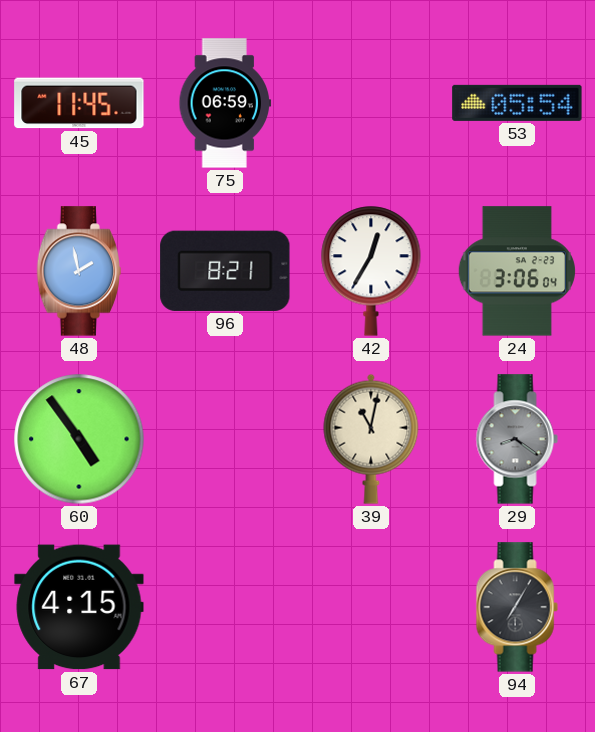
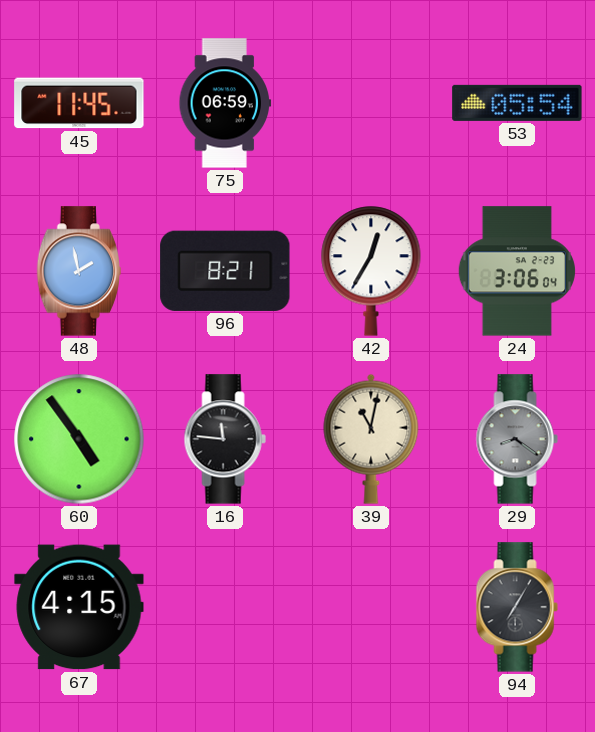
16: none -> 11:46 (225, 439)
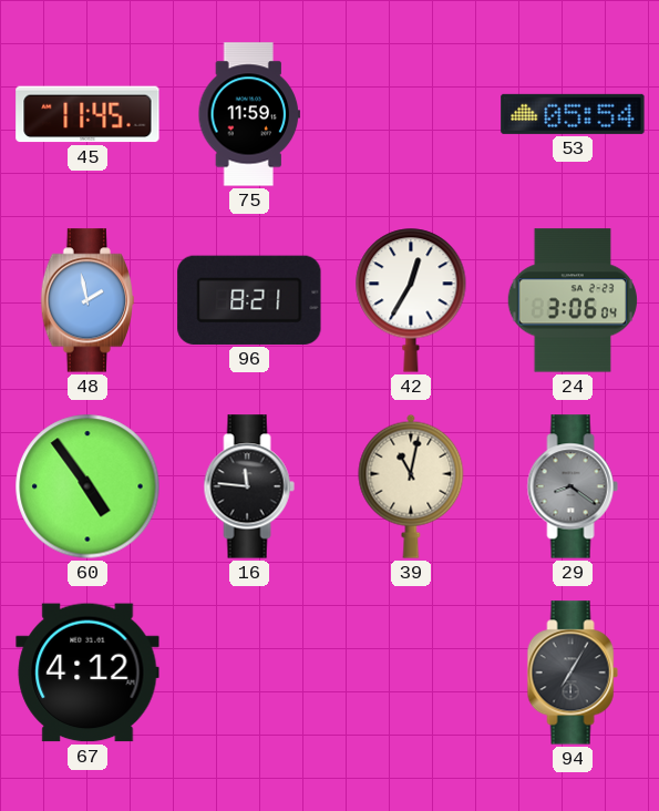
75: 06:59 -> 11:59 (249, 114)
67: 4:15 -> 4:12 (87, 673)
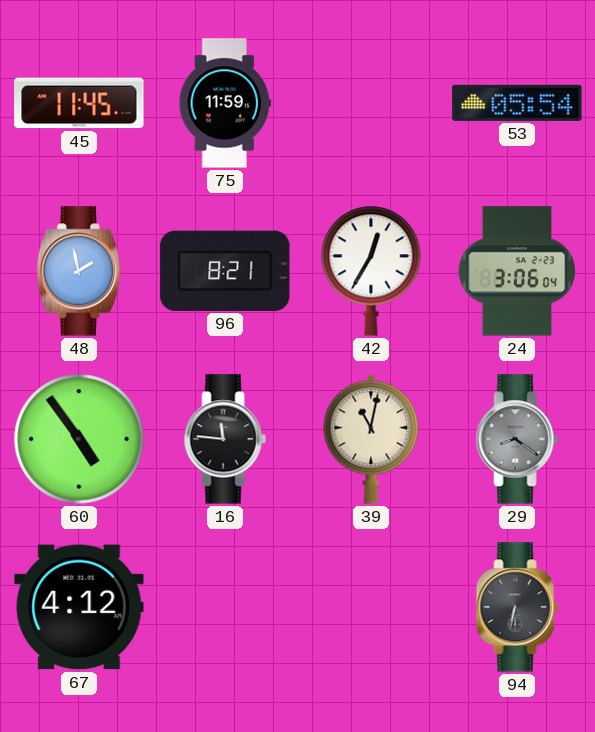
94: 7:05 -> 6:32 (517, 607)
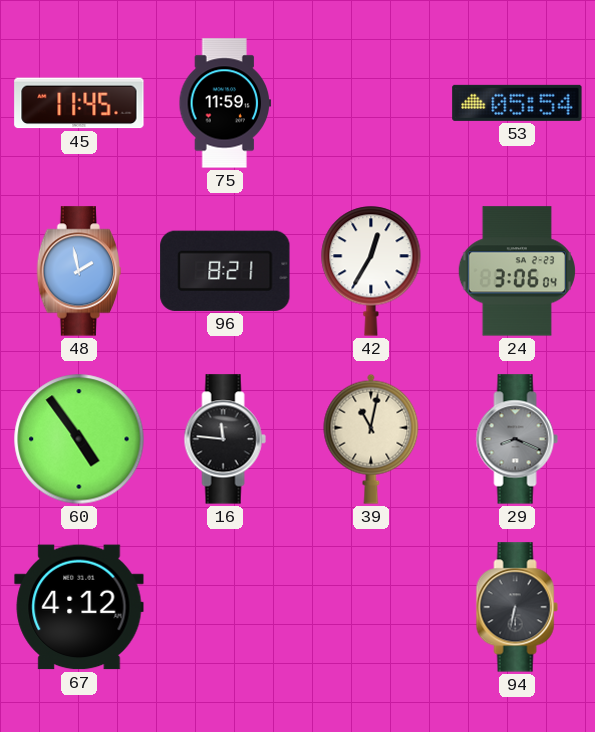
29: 8:21 -> 8:19 (517, 439)
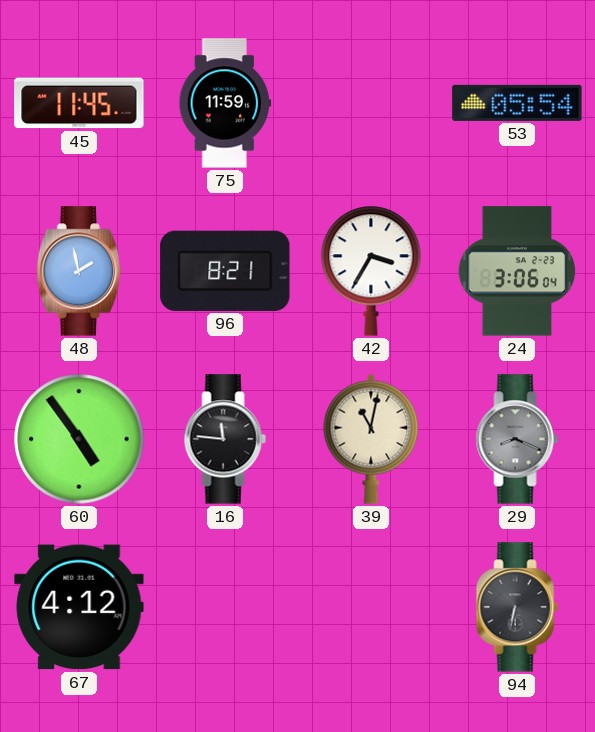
42: 12:35 -> 3:35 (371, 271)
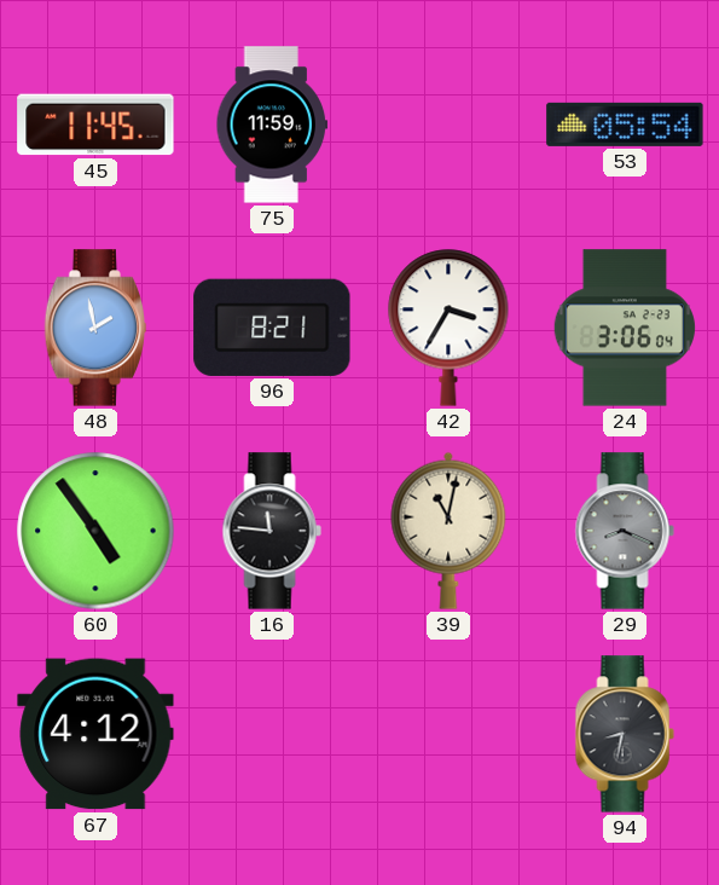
94: 6:32 -> 8:32 (625, 734)
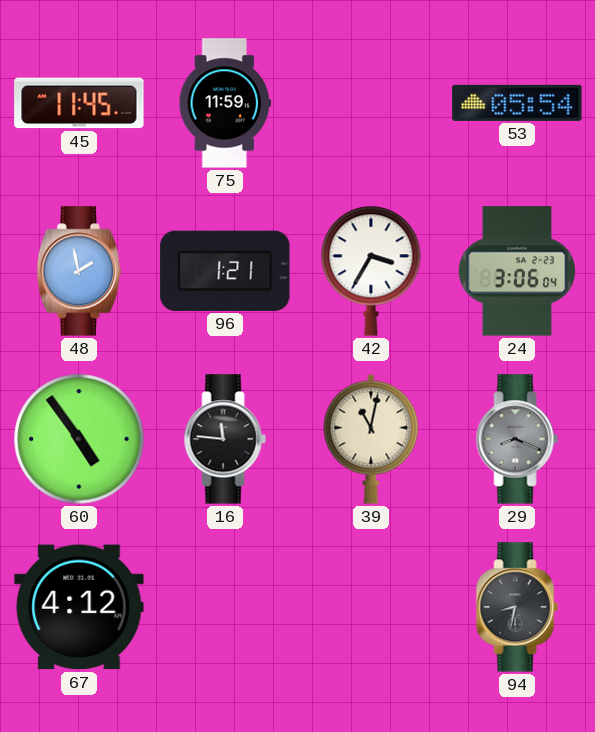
96: 8:21 -> 1:21 (225, 271)
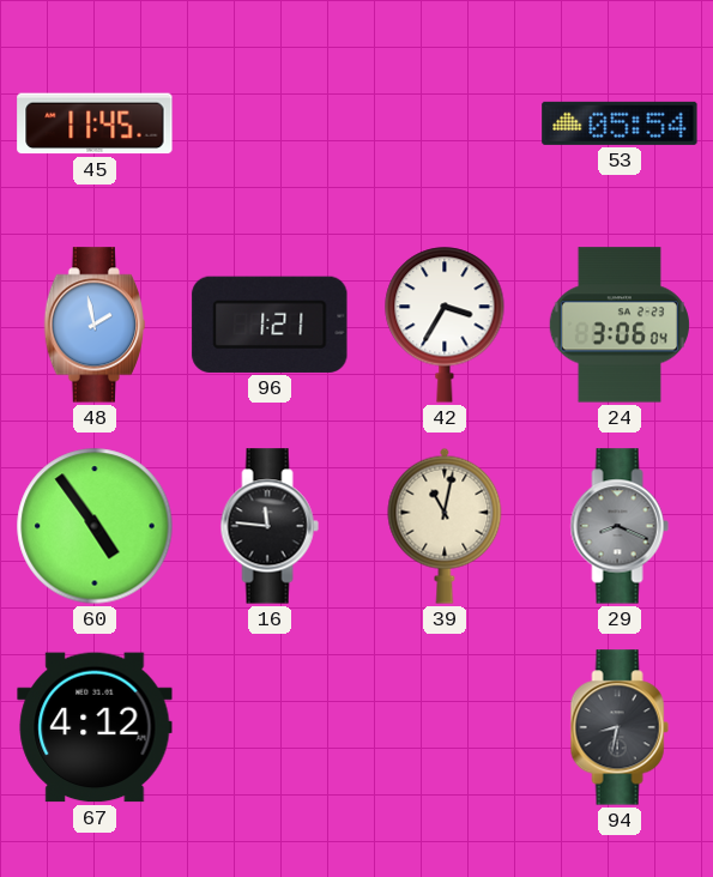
75: 11:59 -> none (225, 103)
